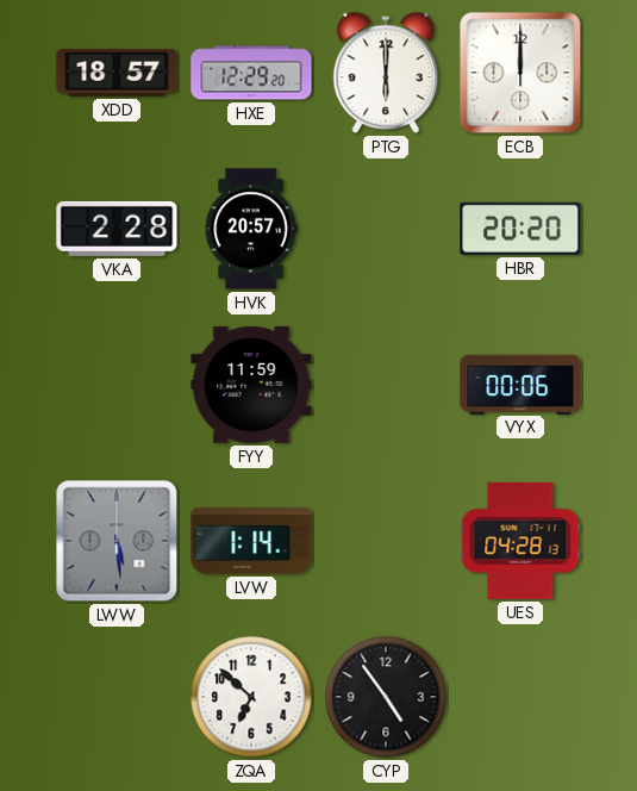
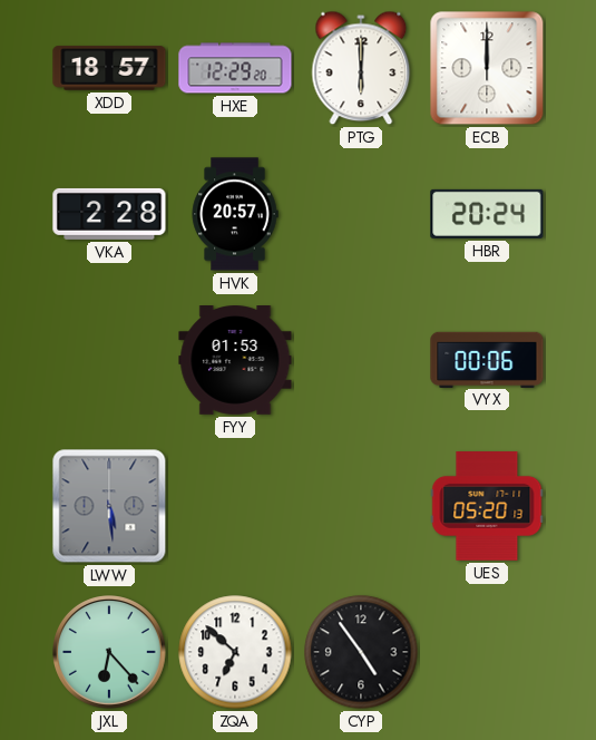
HBR: 20:20 -> 20:24 (487, 214)
FYY: 11:59 -> 01:53 (235, 361)
LVW: 1:14 -> none (251, 541)
UES: 04:28 -> 05:20 (487, 507)
JXL: none -> 6:23 (110, 653)
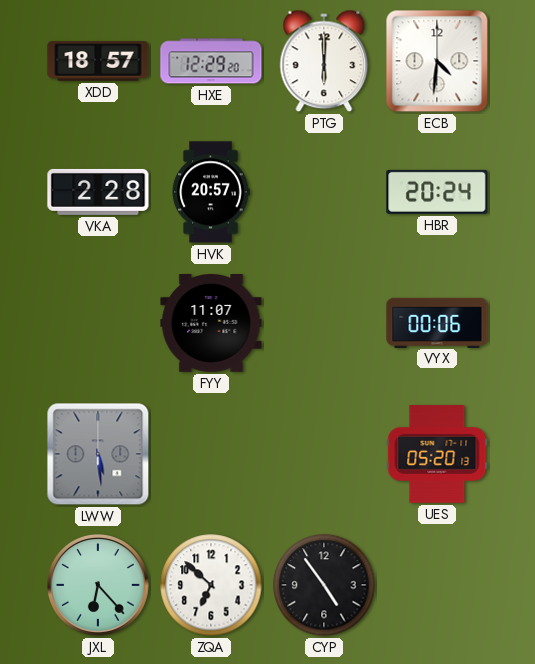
ECB: 12:00 -> 4:31 (437, 61)
FYY: 01:53 -> 11:07 (211, 324)
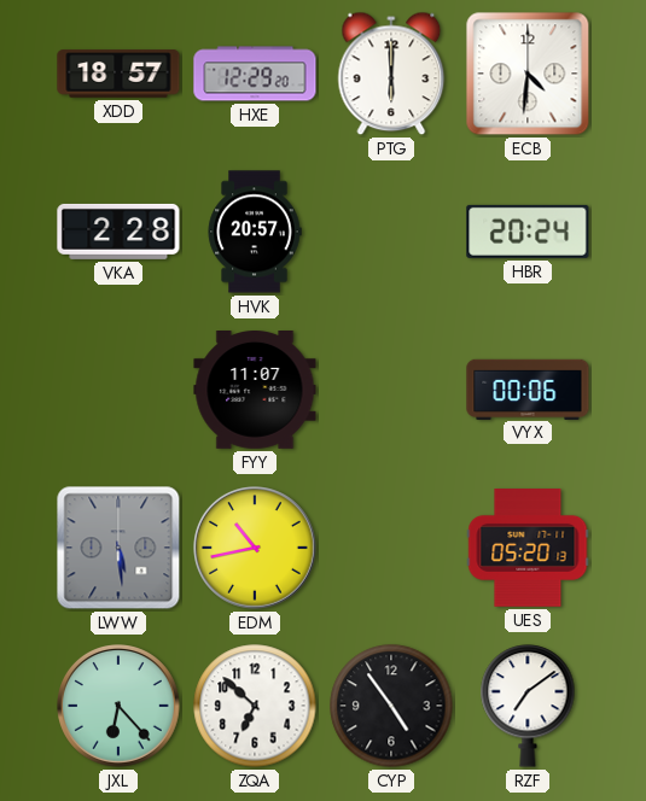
EDM: none -> 10:43 (256, 549)
RZF: none -> 7:09 (528, 706)
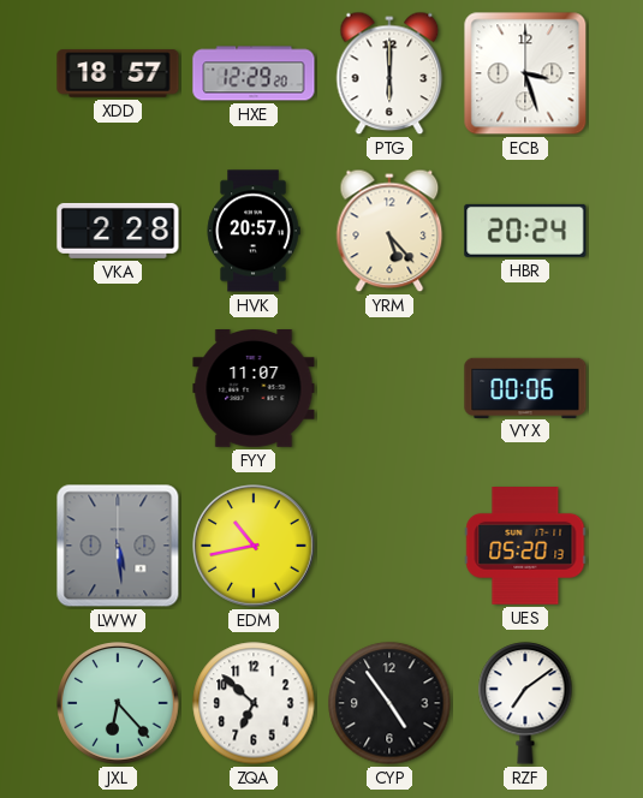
ECB: 4:31 -> 3:27 (525, 73)
YRM: none -> 5:23 (389, 231)
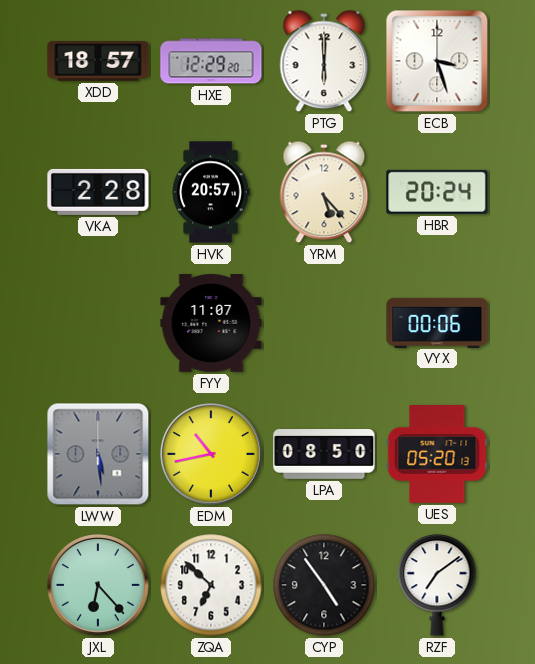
LPA: none -> 08:50 (324, 455)
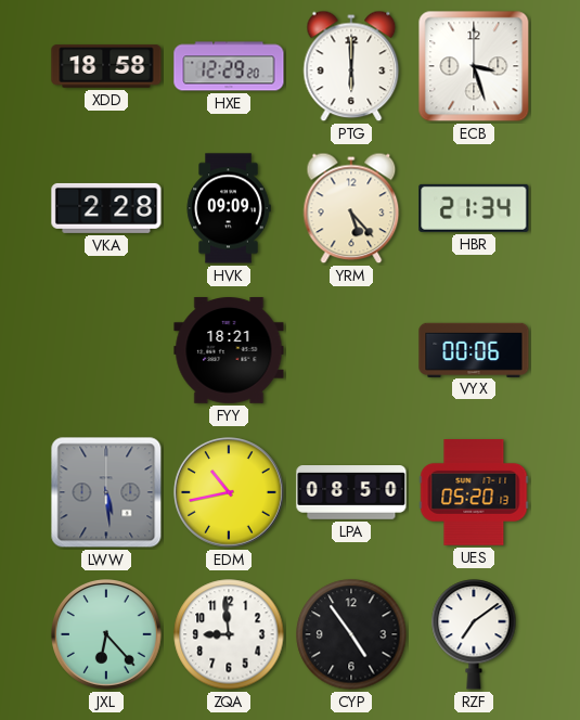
XDD: 18:57 -> 18:58 (106, 66)
HVK: 20:57 -> 09:09 (229, 208)
HBR: 20:24 -> 21:34 (474, 208)
FYY: 11:07 -> 18:21 (229, 351)
ZQA: 6:52 -> 8:59 (229, 634)
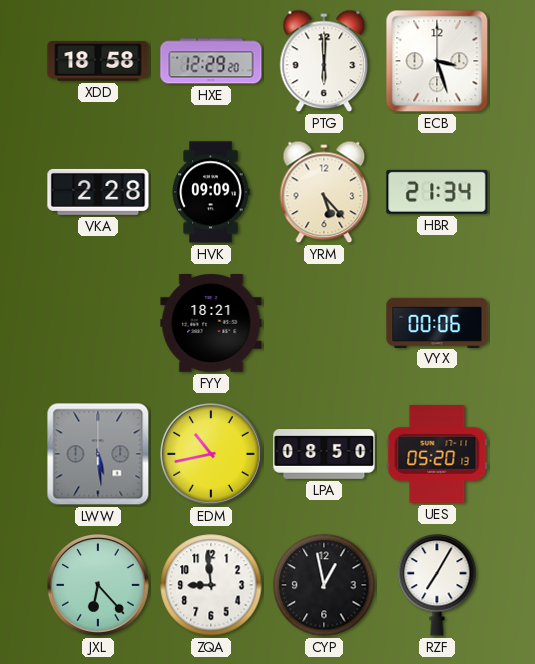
CYP: 4:54 -> 12:58 (324, 585)
RZF: 7:09 -> 7:05 (437, 585)
